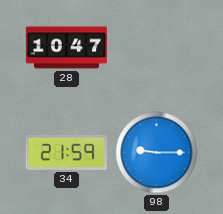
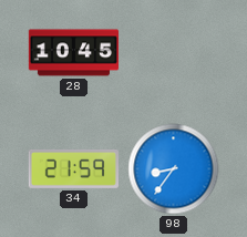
28: 10:47 -> 10:45 (73, 53)
98: 9:15 -> 8:36 (174, 169)
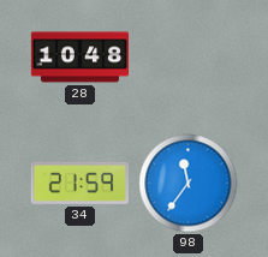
28: 10:45 -> 10:48 (79, 58)
98: 8:36 -> 11:36 (189, 184)
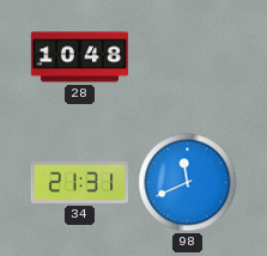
34: 21:59 -> 21:31 (79, 182)
98: 11:36 -> 11:41 (188, 183)
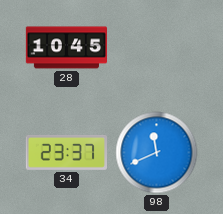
28: 10:48 -> 10:45 (66, 48)
34: 21:31 -> 23:37 (66, 152)
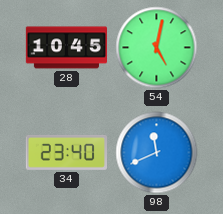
54: none -> 5:02 (157, 48)
34: 23:37 -> 23:40 (66, 152)
